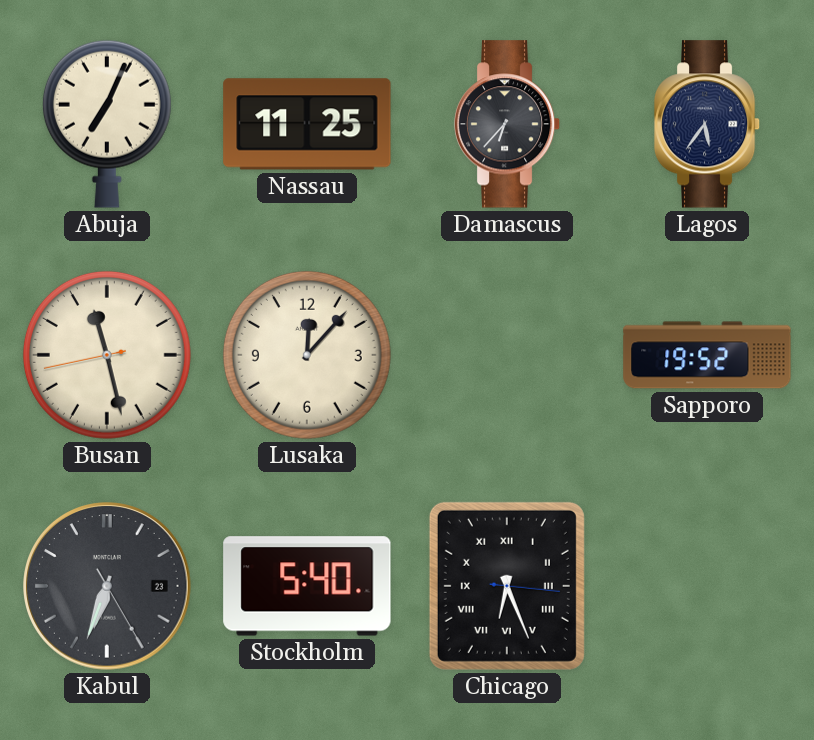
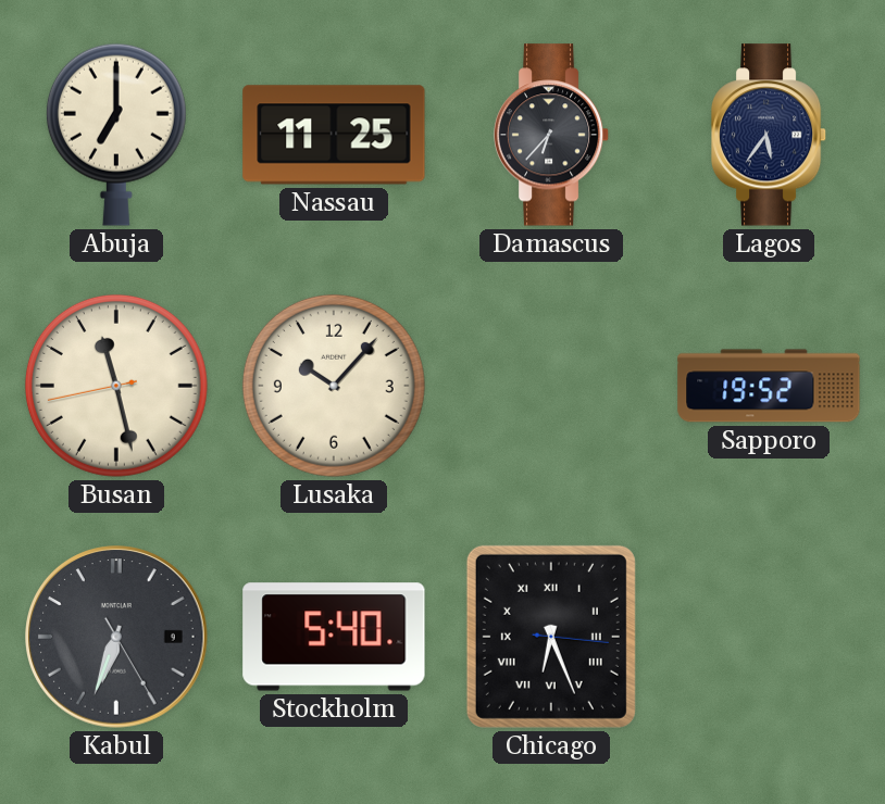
Abuja: 7:04 -> 7:00 (116, 135)
Lusaka: 12:07 -> 10:07 (334, 386)
Kabul date: 23 -> 9 (116, 637)
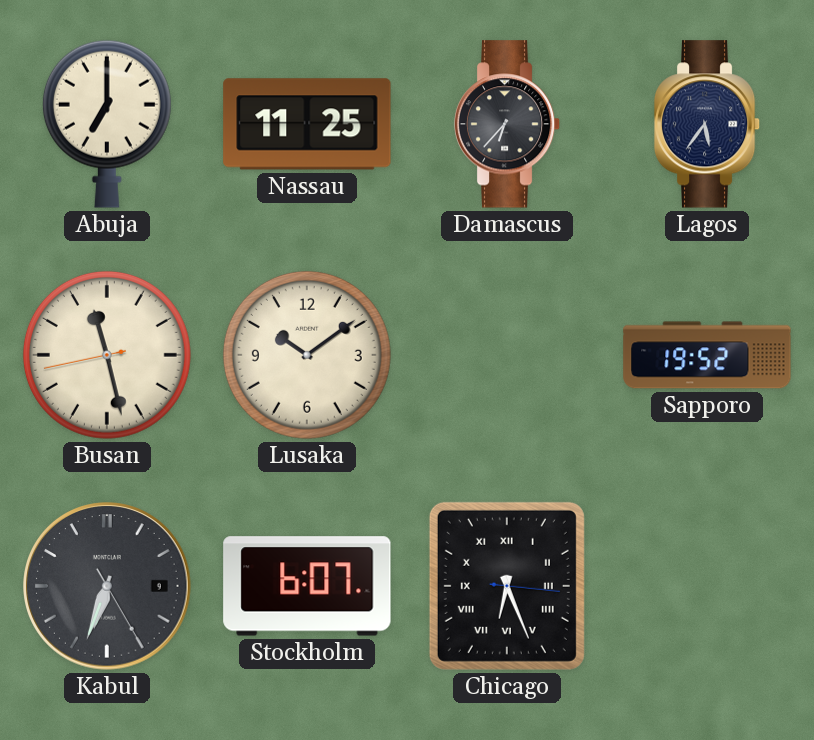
Lusaka: 10:07 -> 10:09 (307, 355)
Stockholm: 5:40 -> 6:07 (307, 586)
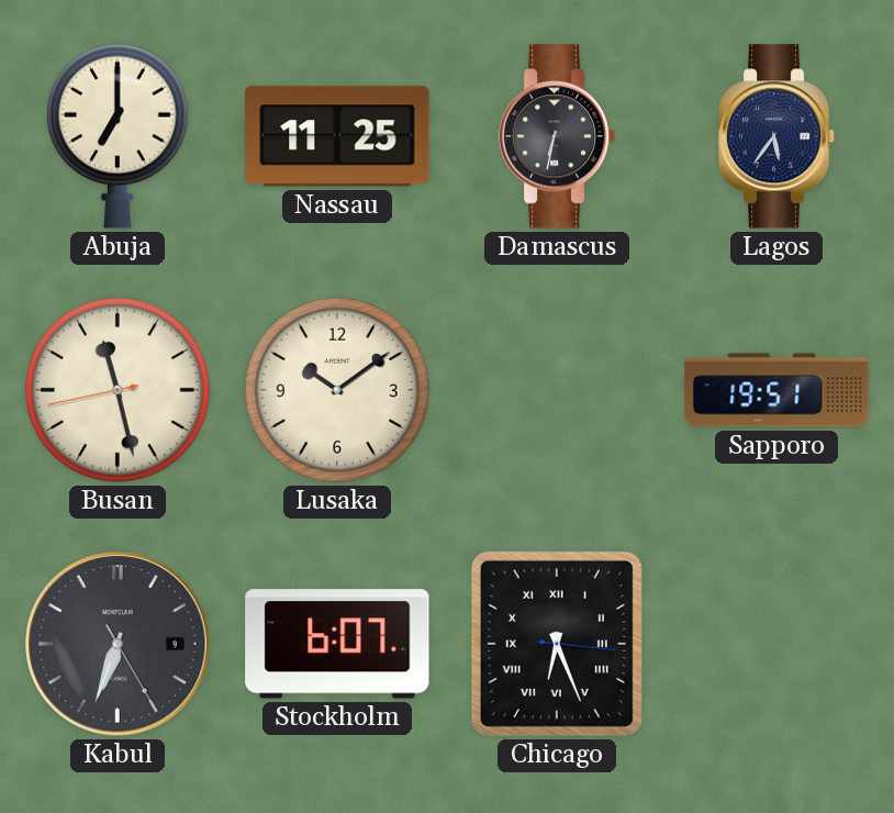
Damascus: 6:37 -> 6:32 (557, 136)
Sapporo: 19:52 -> 19:51 (776, 390)
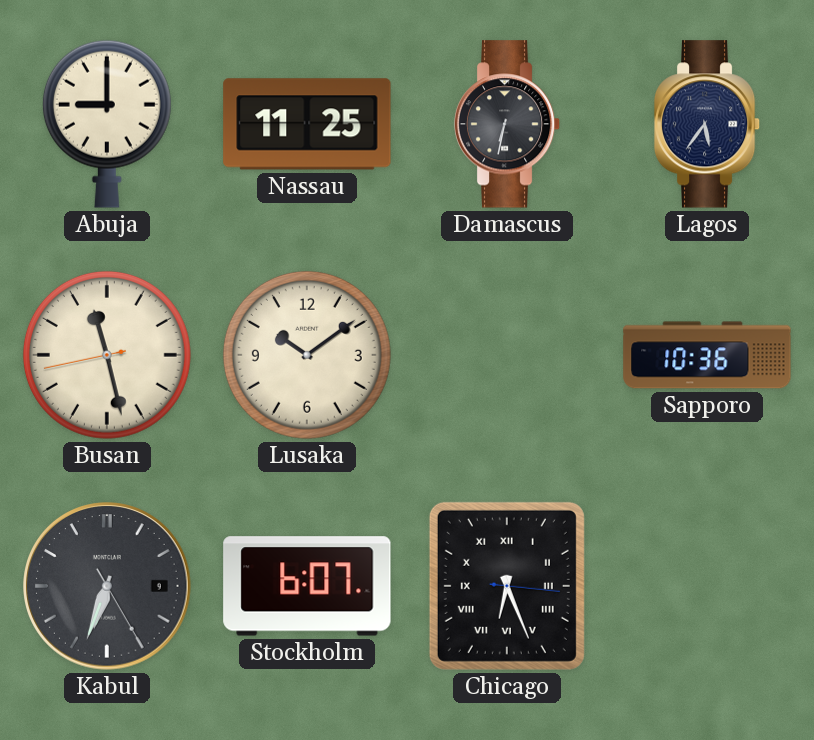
Abuja: 7:00 -> 9:00 (107, 124)
Sapporo: 19:51 -> 10:36 (707, 355)
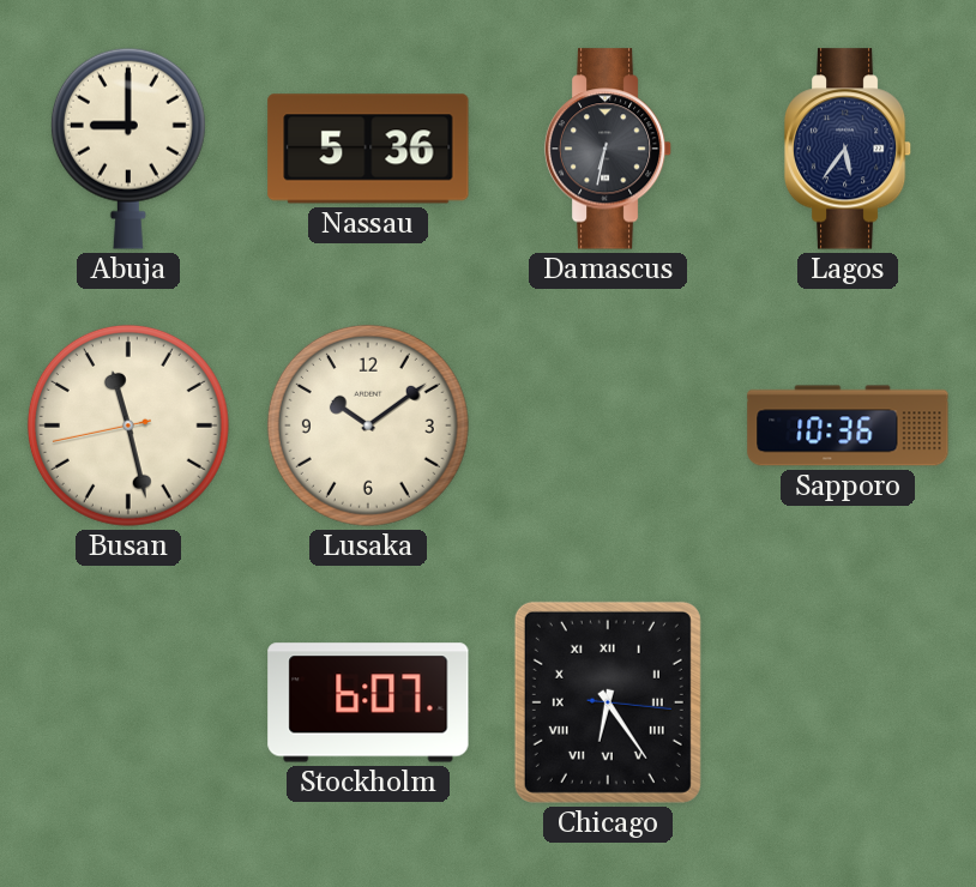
Nassau: 11:25 -> 5:36 (368, 149)
Kabul: 6:33 -> none (107, 586)
Chicago: 6:26 -> 6:24 (608, 702)
